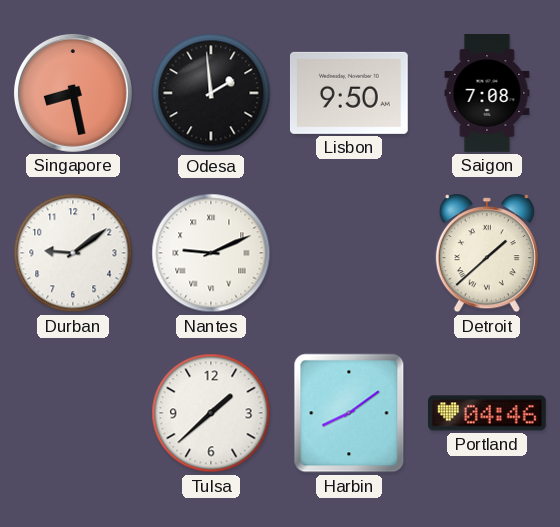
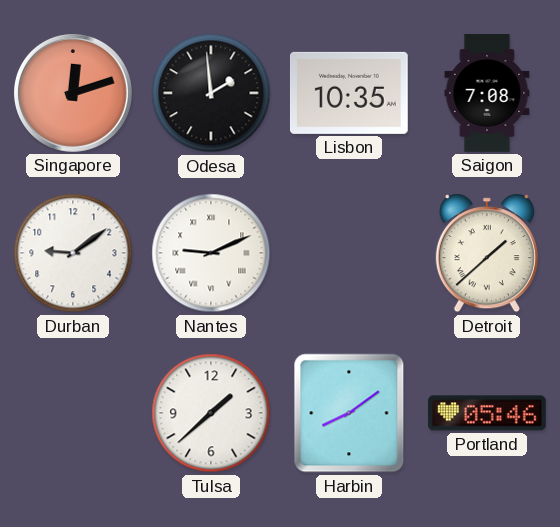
Singapore: 8:28 -> 12:12 (73, 93)
Lisbon: 9:50 -> 10:35 (349, 93)
Portland: 04:46 -> 05:46 (488, 413)
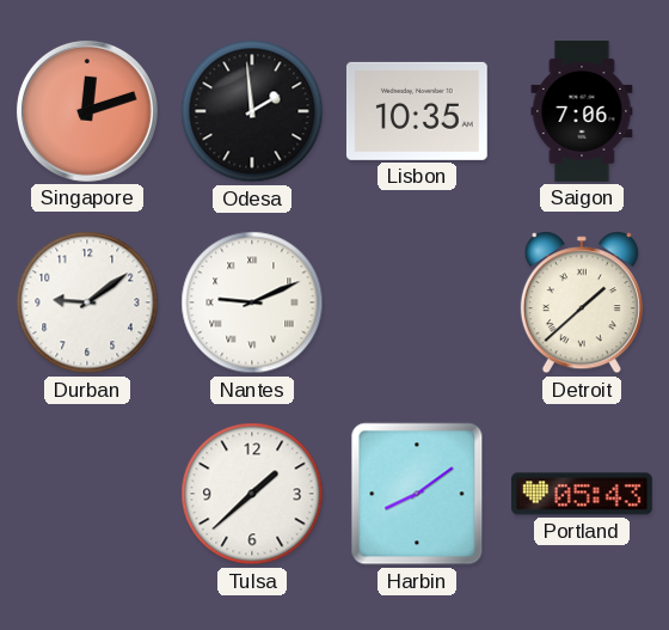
Saigon: 7:08 -> 7:06 (582, 112)
Portland: 05:46 -> 05:43 (583, 494)
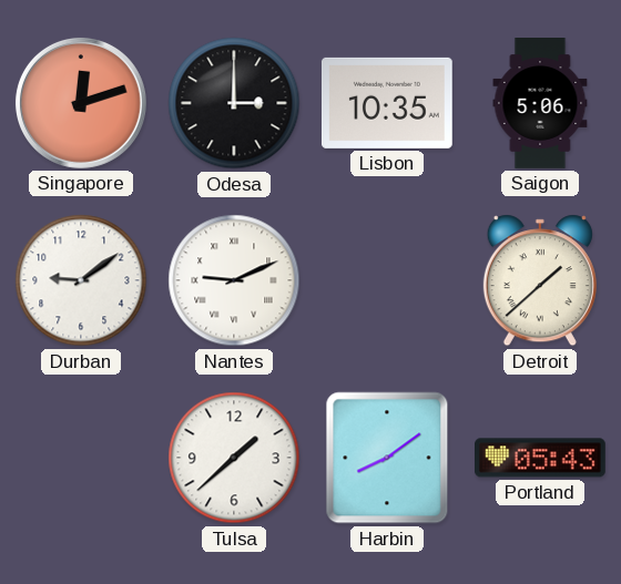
Odesa: 1:59 -> 3:00 (234, 103)
Saigon: 7:06 -> 5:06 (540, 104)
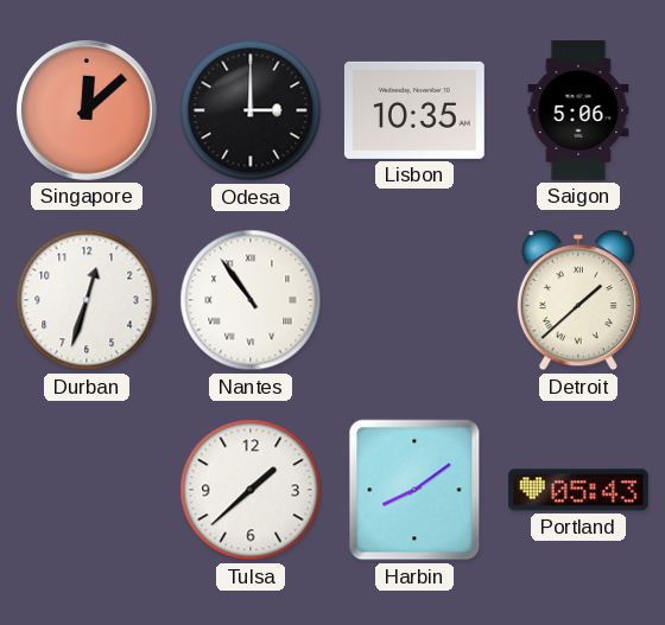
Singapore: 12:12 -> 12:08 (87, 110)
Durban: 9:09 -> 12:33 (87, 300)
Nantes: 9:11 -> 10:54 (251, 300)
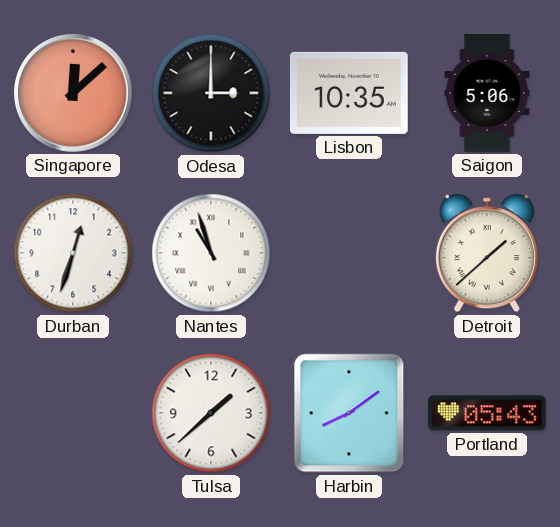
Nantes: 10:54 -> 10:57 (211, 253)
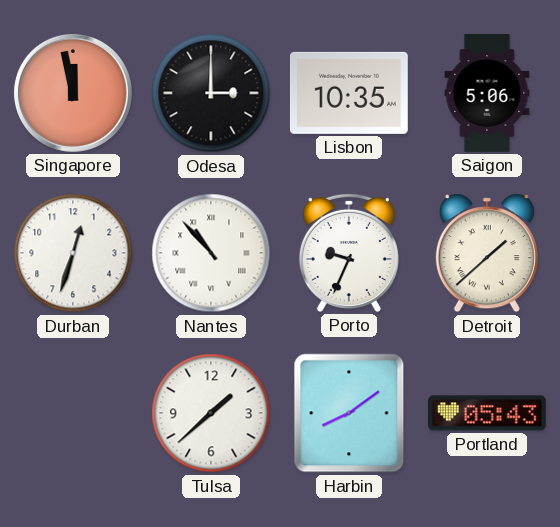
Singapore: 12:08 -> 11:58 (73, 93)
Nantes: 10:57 -> 10:53 (211, 253)
Porto: none -> 9:34 (349, 253)
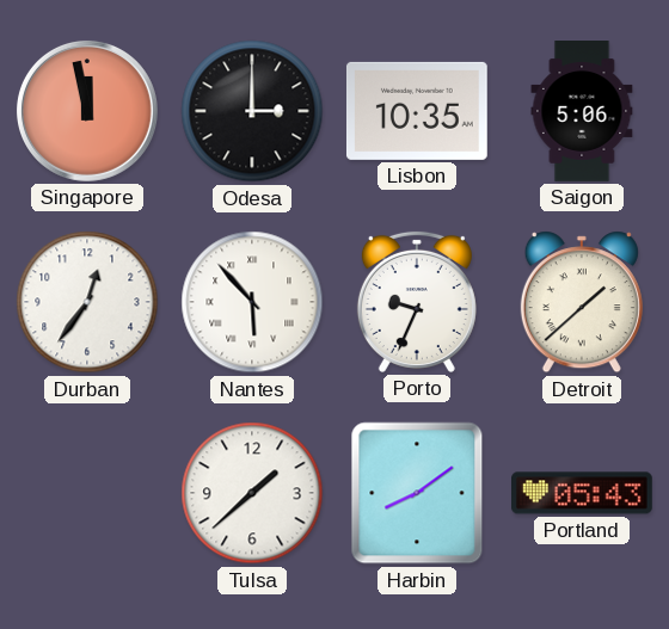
Durban: 12:33 -> 12:36 (87, 302)
Nantes: 10:53 -> 5:53 (252, 302)
